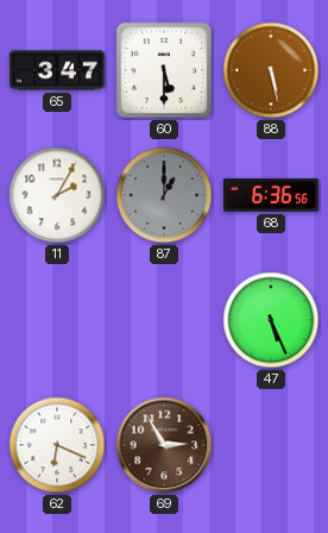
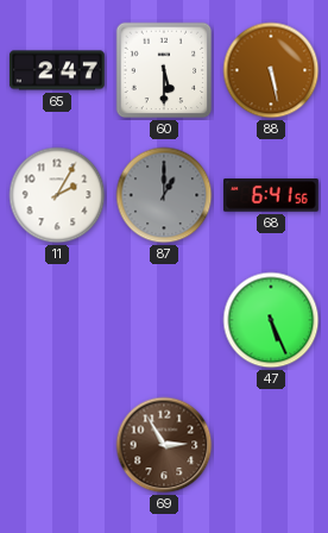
65: 3:47 -> 2:47 (57, 70)
68: 6:36 -> 6:41 (271, 195)
62: 6:19 -> none (57, 445)
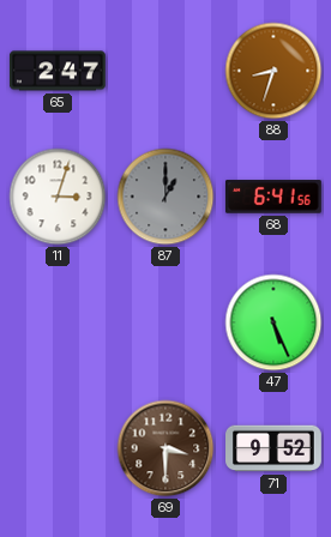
60: 5:30 -> none (164, 70)
88: 5:28 -> 8:33 (273, 71)
11: 2:05 -> 3:03 (58, 197)
69: 2:55 -> 3:30 (165, 448)
71: none -> 9:52 (275, 448)
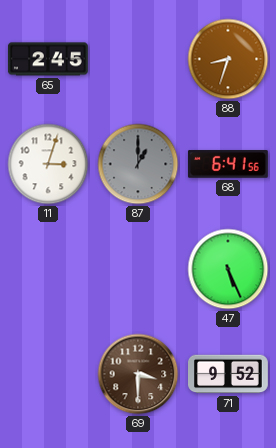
65: 2:47 -> 2:45 (48, 59)
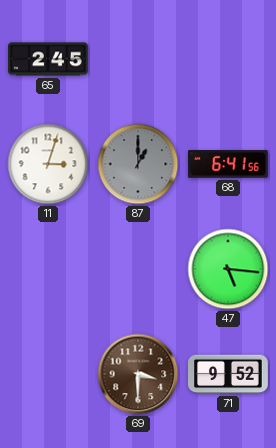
88: 8:33 -> none (228, 59)
47: 5:26 -> 5:16 (228, 269)
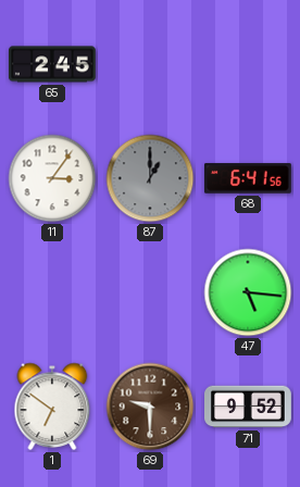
11: 3:03 -> 3:06 (52, 178)
1: none -> 6:51 (52, 407)
69: 3:30 -> 9:30 (150, 407)
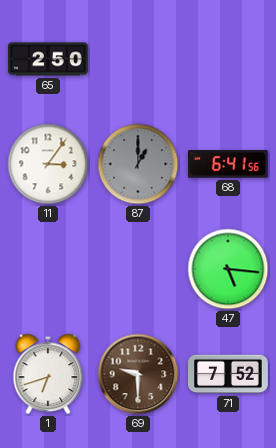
65: 2:45 -> 2:50 (48, 59)
1: 6:51 -> 6:42 (48, 374)
71: 9:52 -> 7:52 (229, 374)
